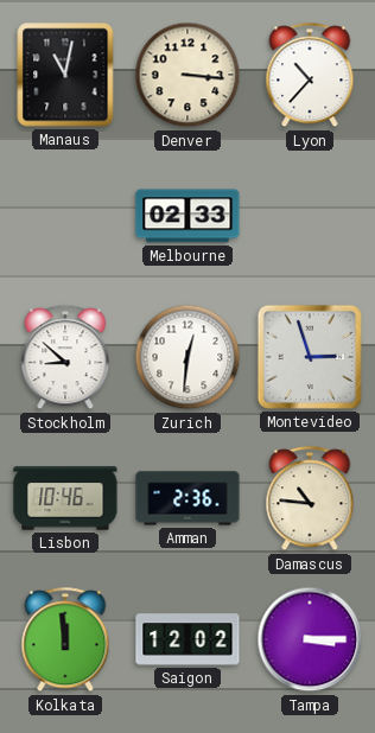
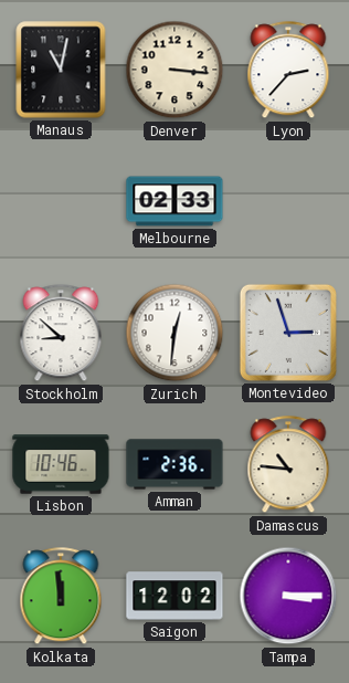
Lyon: 10:37 -> 2:37 (288, 71)
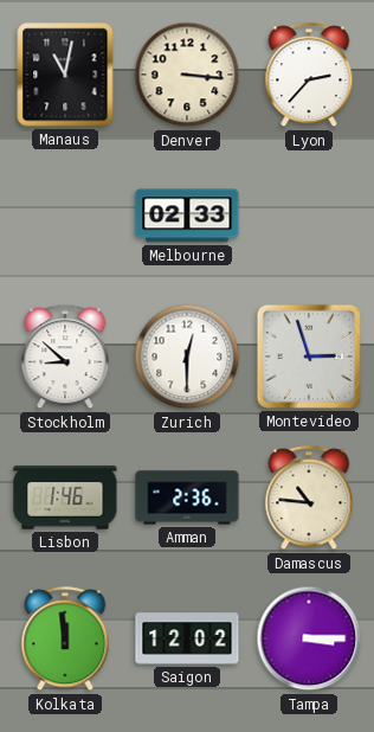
Zurich: 12:31 -> 12:30 (187, 357)
Lisbon: 10:46 -> 1:46 (65, 497)
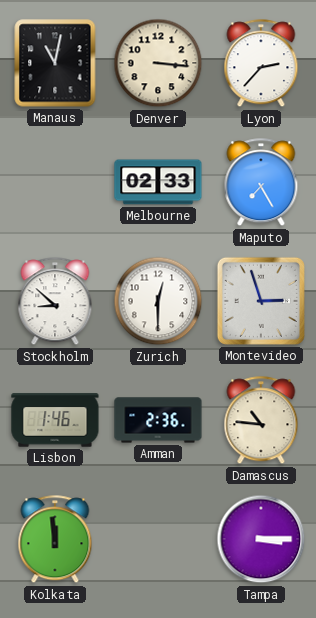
Maputo: none -> 7:25 (261, 183)
Saigon: 12:02 -> none (187, 638)
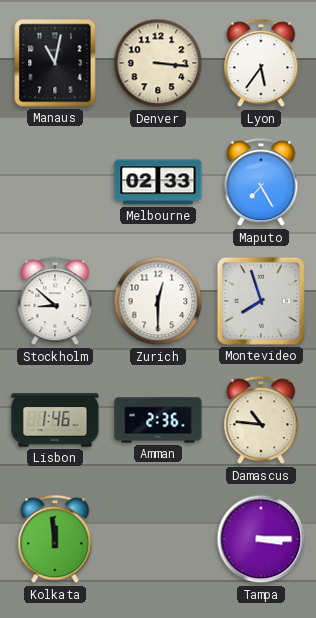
Lyon: 2:37 -> 5:36 (261, 64)
Montevideo: 2:57 -> 7:57 (261, 301)
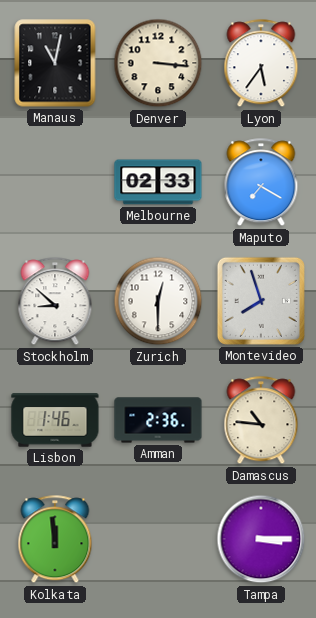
Maputo: 7:25 -> 7:20 (261, 183)
